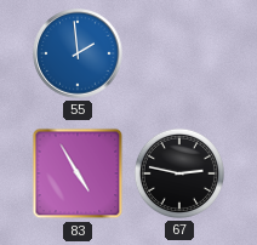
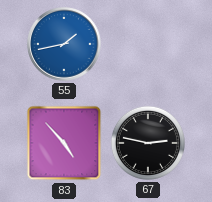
55: 1:59 -> 1:43 (64, 44)
83: 4:55 -> 4:53 (64, 143)
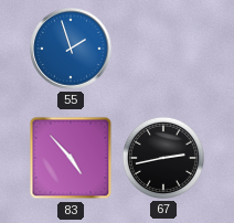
55: 1:43 -> 1:57 (71, 49)
67: 2:47 -> 2:43 (163, 158)
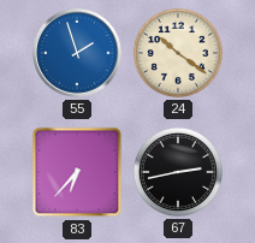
24: none -> 10:21 (178, 53)
83: 4:53 -> 6:37 (77, 172)
